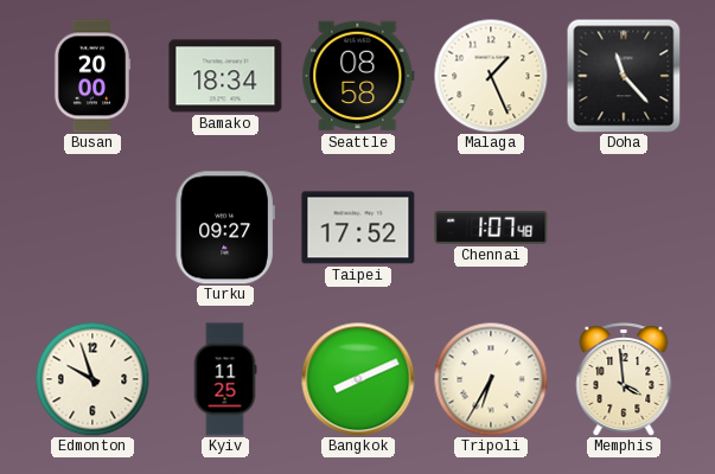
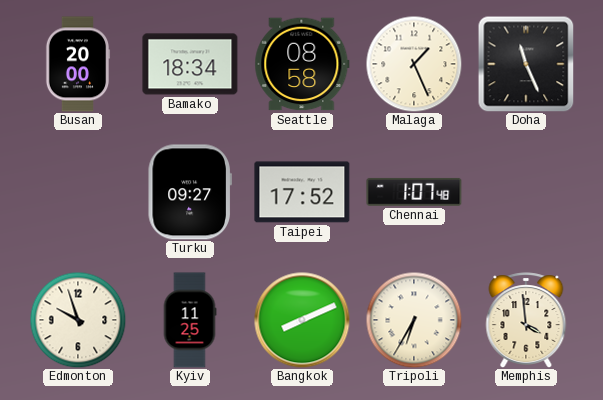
Doha: 11:23 -> 11:26 (526, 64)
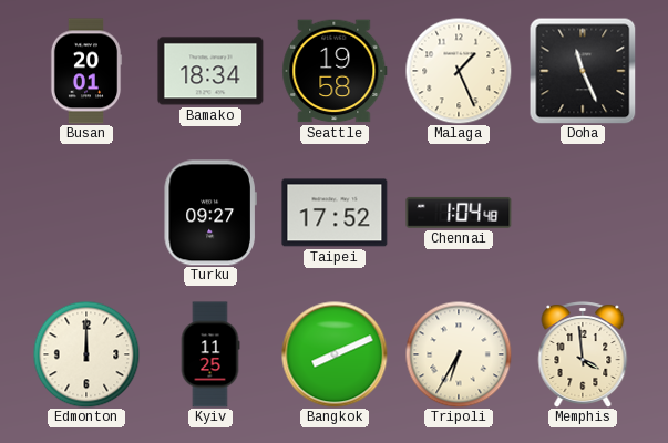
Busan: 20:00 -> 20:01 (86, 71)
Seattle: 08:58 -> 19:58 (335, 71)
Chennai: 1:07 -> 1:04 (459, 213)
Edmonton: 9:57 -> 12:00 (86, 354)
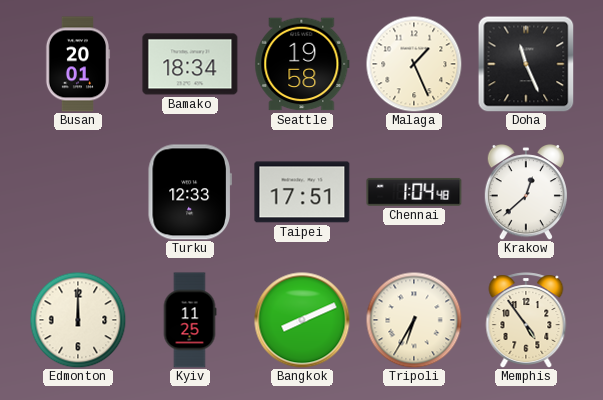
Turku: 09:27 -> 12:33 (190, 192)
Taipei: 17:52 -> 17:51 (302, 192)
Krakow: none -> 12:38 (526, 193)
Memphis: 3:59 -> 4:54 (526, 320)
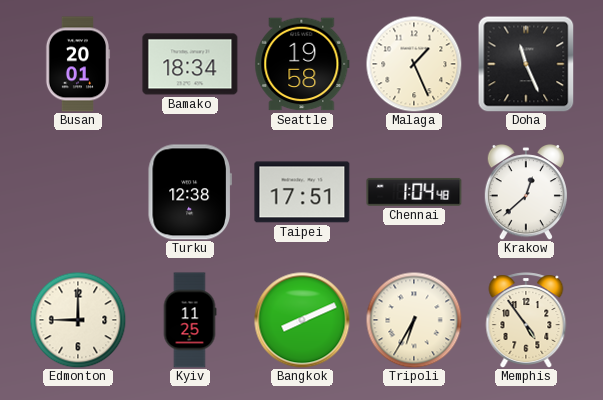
Turku: 12:33 -> 12:38 (190, 192)
Edmonton: 12:00 -> 9:00 (78, 320)
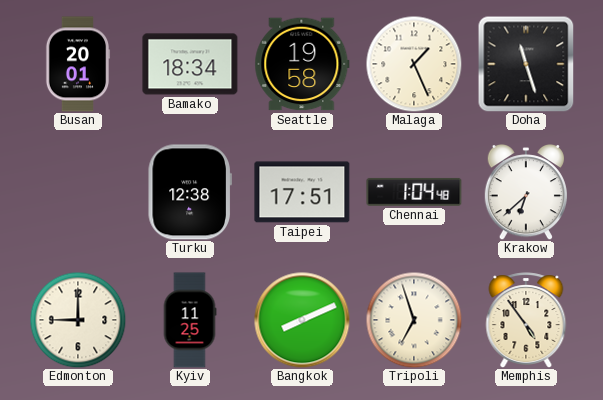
Doha: 11:26 -> 11:27 (526, 64)
Krakow: 12:38 -> 6:38 (526, 193)
Tripoli: 6:35 -> 6:57 (414, 320)
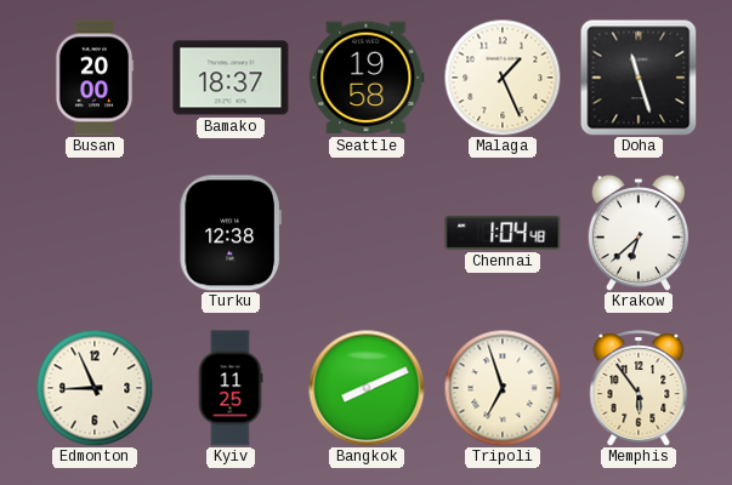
Busan: 20:01 -> 20:00 (95, 78)
Bamako: 18:34 -> 18:37 (231, 78)
Taipei: 17:51 -> none (302, 192)
Edmonton: 9:00 -> 8:56 (95, 388)
Memphis: 4:54 -> 5:54 (639, 388)
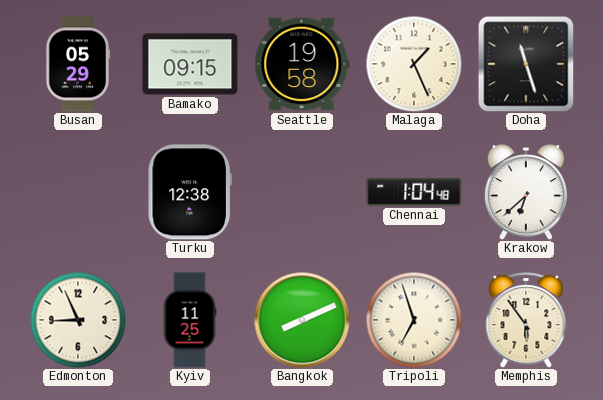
Busan: 20:00 -> 05:29 (78, 64)
Bamako: 18:37 -> 09:15 (190, 64)
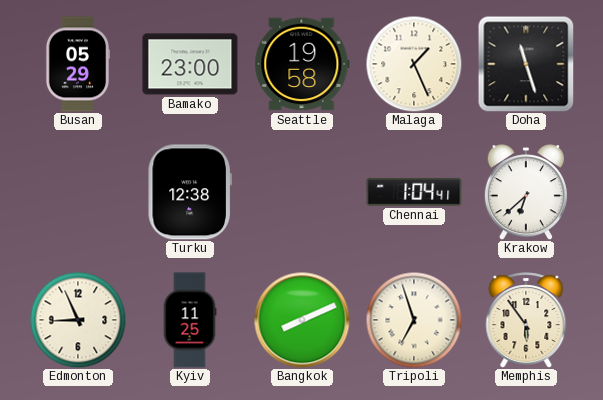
Bamako: 09:15 -> 23:00 (190, 64)
Chennai: 1:04:48 -> 1:04:41 (414, 192)
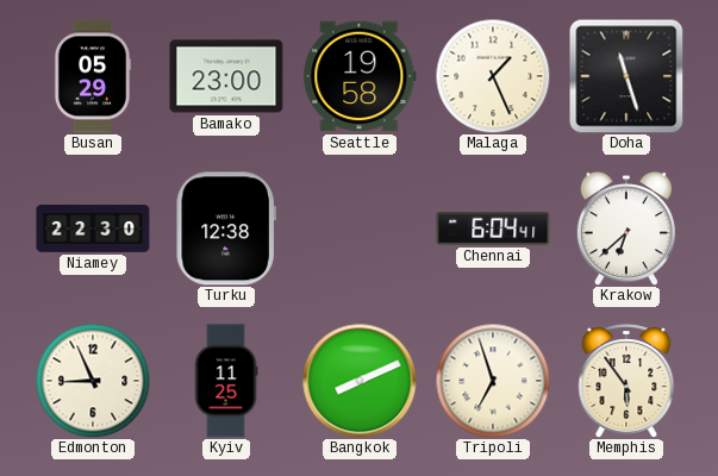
Niamey: none -> 22:30 (93, 228)
Chennai: 1:04 -> 6:04 (493, 228)
